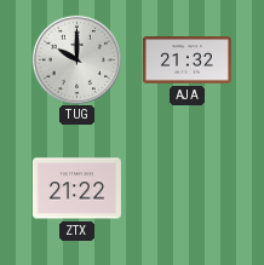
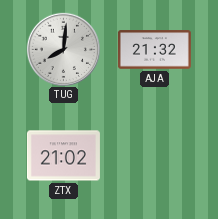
TUG: 10:00 -> 8:01 (63, 49)
ZTX: 21:22 -> 21:02 (63, 156)
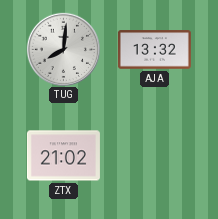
AJA: 21:32 -> 13:32 (154, 50)
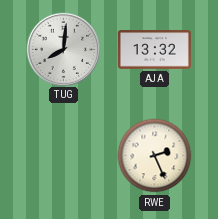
ZTX: 21:02 -> none (63, 156)
RWE: none -> 2:26 (155, 156)
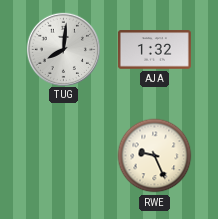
AJA: 13:32 -> 1:32 (154, 50)
RWE: 2:26 -> 9:26 (155, 156)
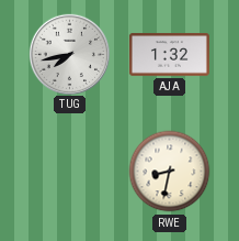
TUG: 8:01 -> 7:43 (69, 54)
RWE: 9:26 -> 8:32 (170, 172)
